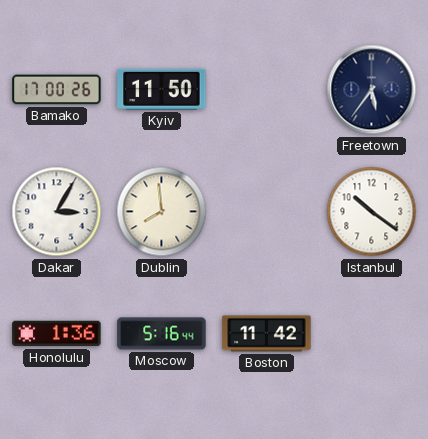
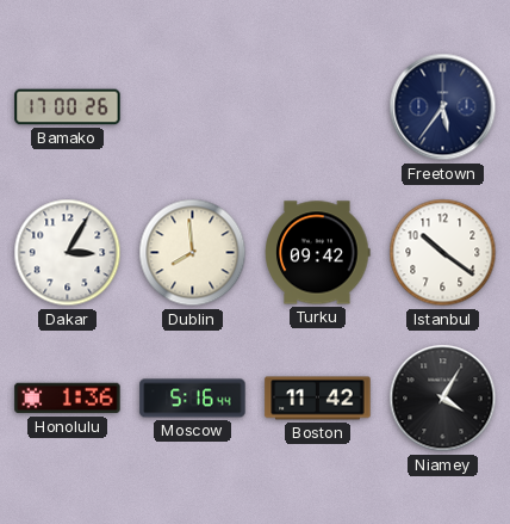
Kyiv: 11:50 -> none (162, 89)
Turku: none -> 09:42 (318, 253)
Niamey: none -> 4:05 (443, 399)
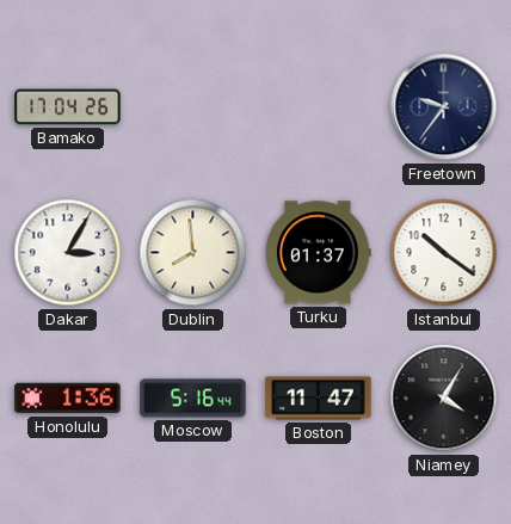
Bamako: 17:00 -> 17:04 (68, 107)
Freetown: 5:36 -> 9:36 (444, 107)
Turku: 09:42 -> 01:37 (319, 253)
Boston: 11:42 -> 11:47 (319, 399)
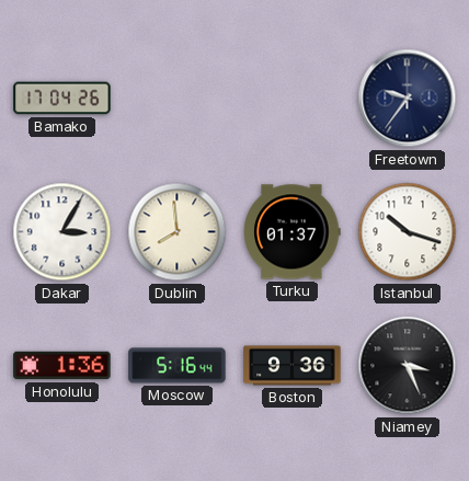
Istanbul: 10:21 -> 10:18 (408, 232)
Boston: 11:47 -> 9:36 (293, 366)
Niamey: 4:05 -> 3:26 (408, 366)
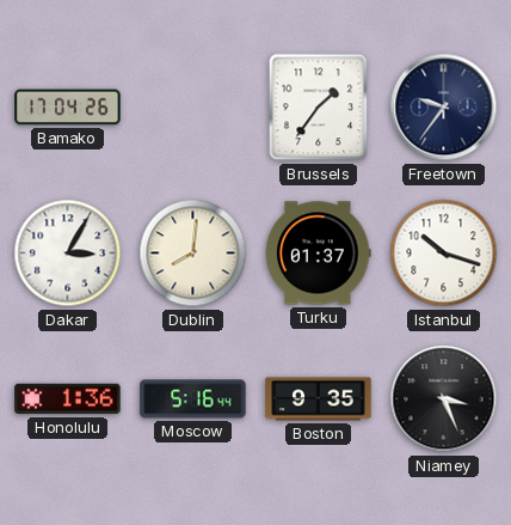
Brussels: none -> 1:36 (319, 108)
Dublin: 7:59 -> 8:01 (193, 254)
Boston: 9:36 -> 9:35 (319, 399)
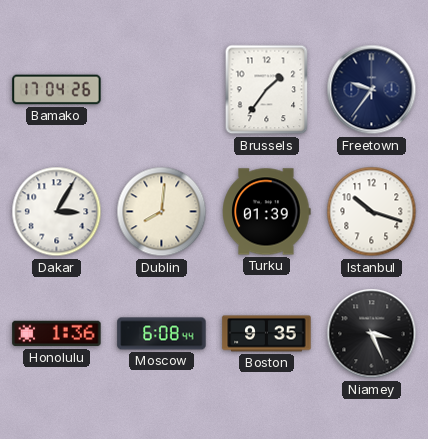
Turku: 01:37 -> 01:39 (267, 212)
Moscow: 5:16 -> 6:08 (162, 334)
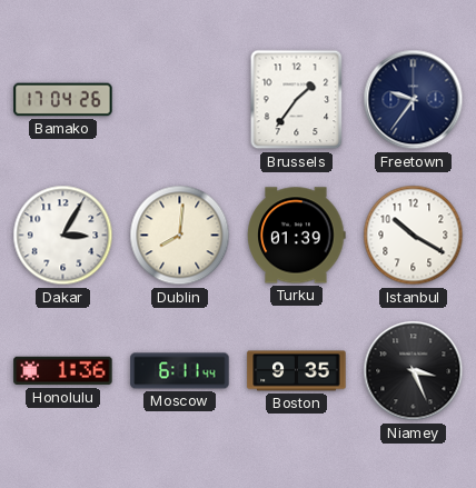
Istanbul: 10:18 -> 10:20 (414, 236)
Moscow: 6:08 -> 6:11 (180, 371)
